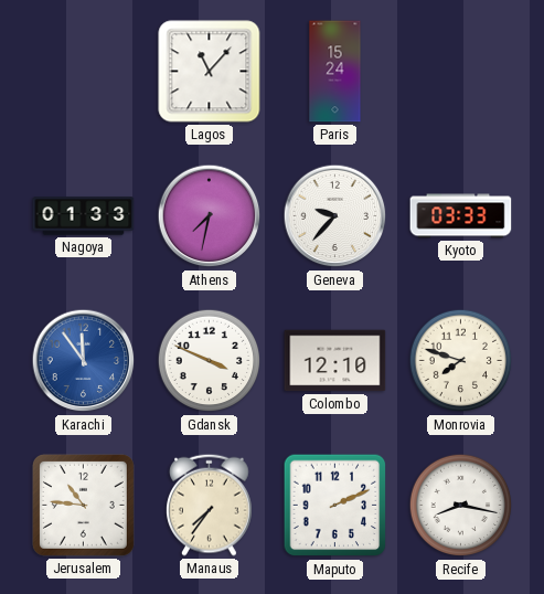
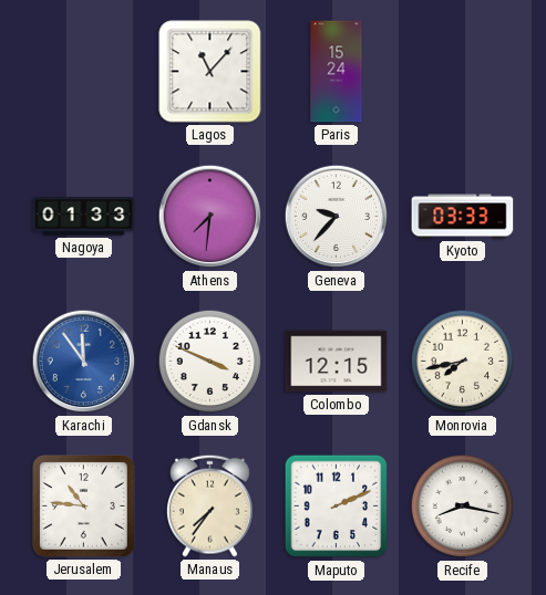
Athens: 7:32 -> 7:31 (210, 217)
Colombo: 12:10 -> 12:15 (337, 362)
Monrovia: 7:48 -> 7:43 (463, 362)
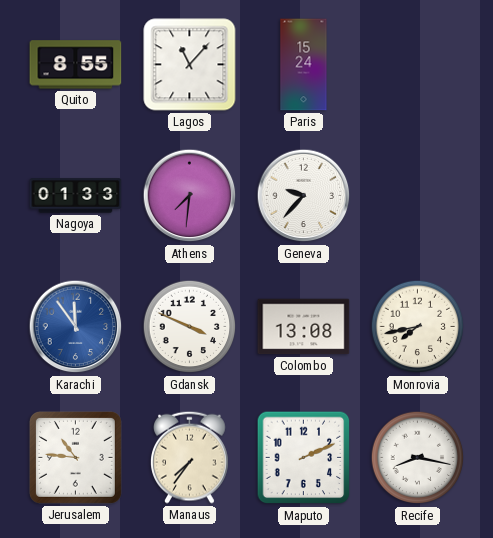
Quito: none -> 8:55 (76, 65)
Kyoto: 03:33 -> none (463, 217)
Colombo: 12:15 -> 13:08 (304, 327)
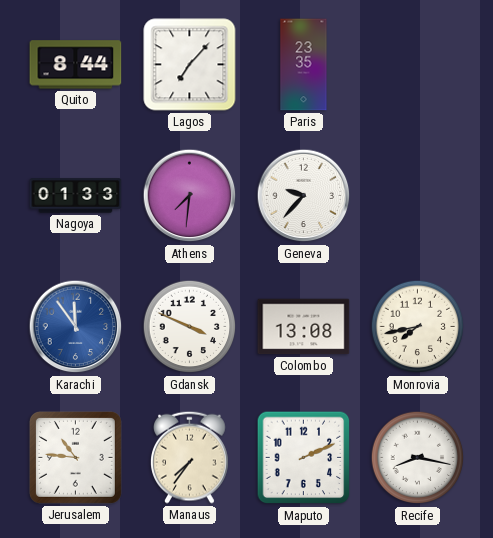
Quito: 8:55 -> 8:44 (76, 65)
Lagos: 11:07 -> 7:07 (190, 65)
Paris: 15:24 -> 23:35 (304, 65)
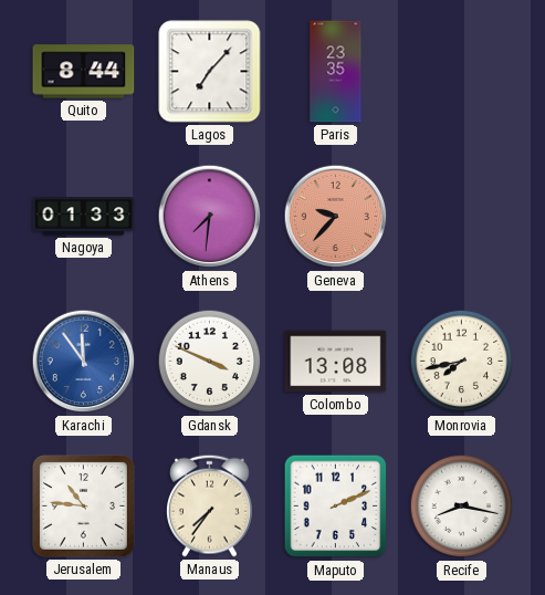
Geneva dial: white -> salmon (336, 217)
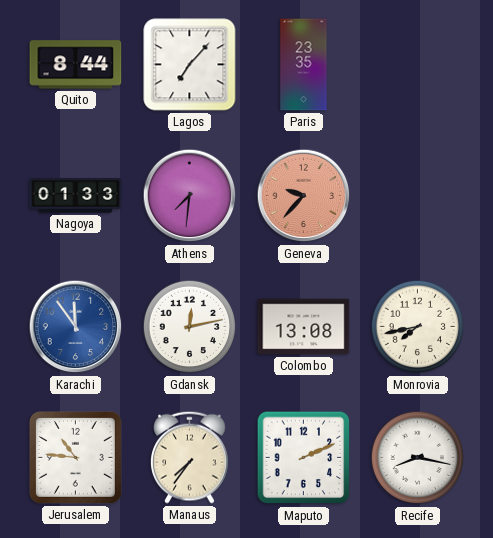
Gdansk: 3:49 -> 12:13 (190, 327)
